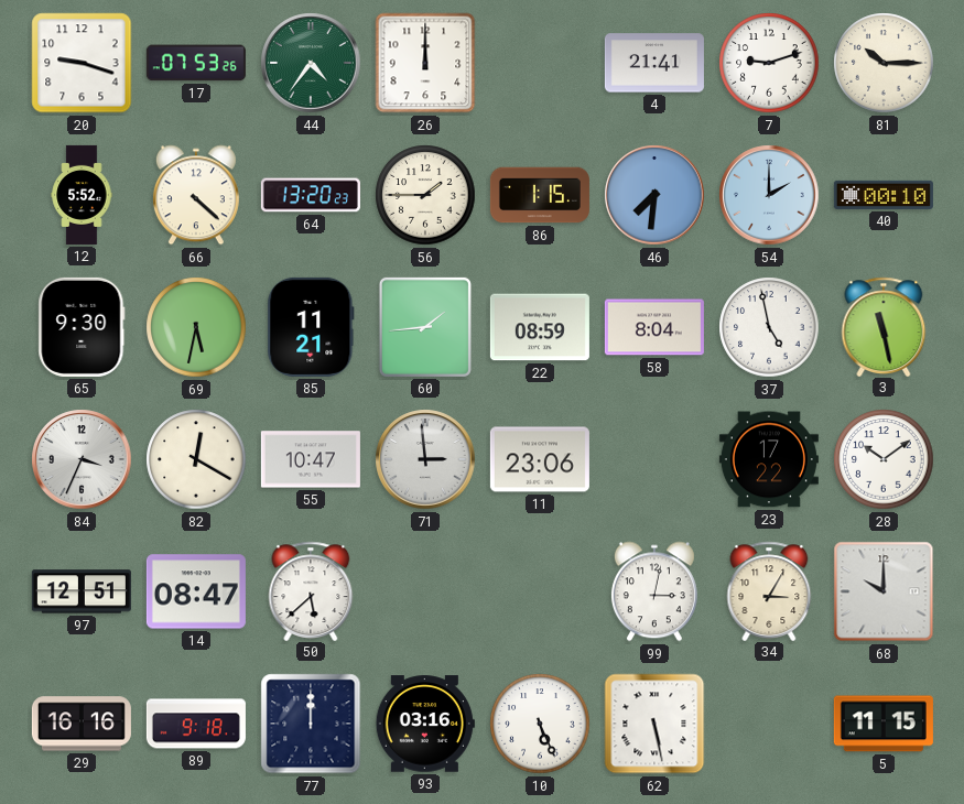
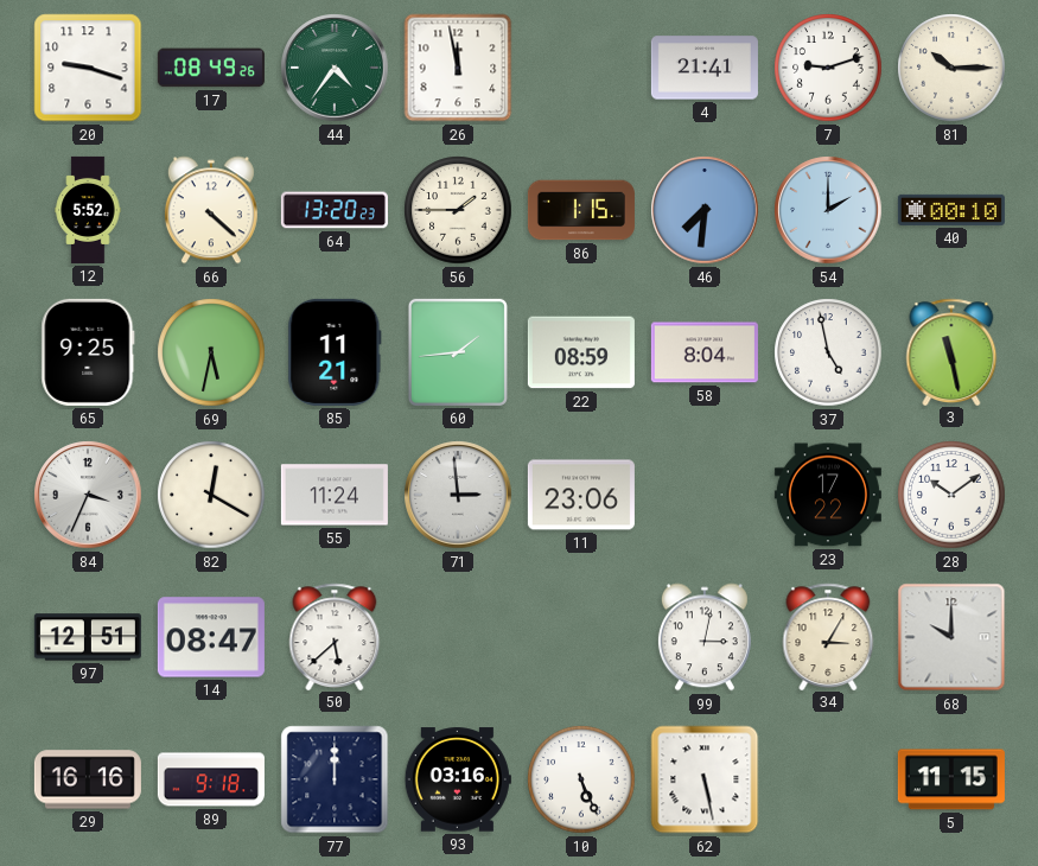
17: 07:53 -> 08:49 (211, 68)
26: 12:00 -> 11:58 (458, 68)
65: 9:30 -> 9:25 (88, 352)
55: 10:47 -> 11:24 (335, 495)
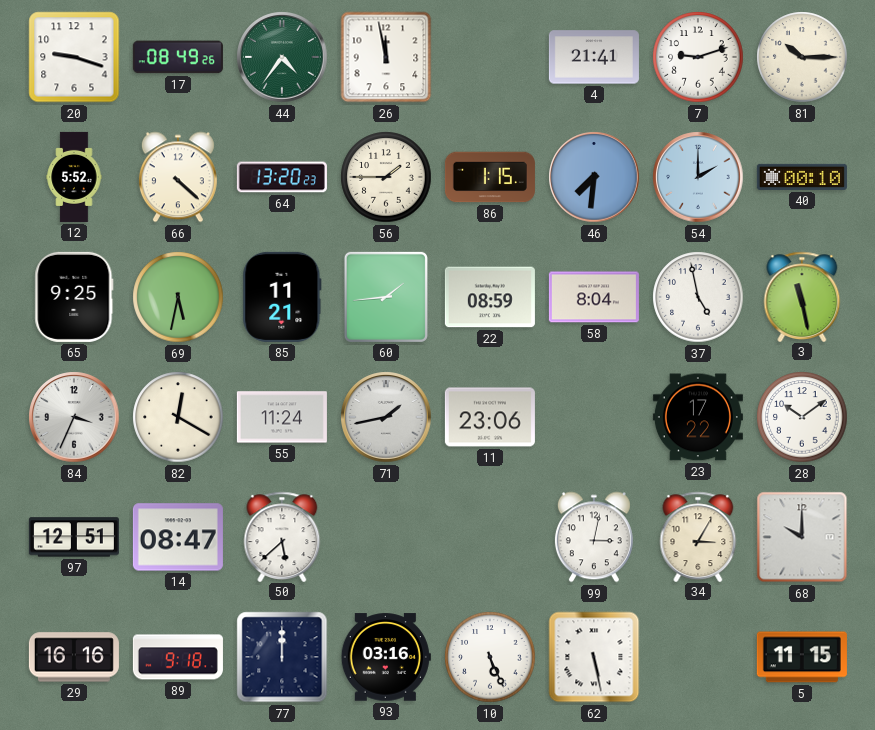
71: 2:59 -> 1:43 (386, 417)
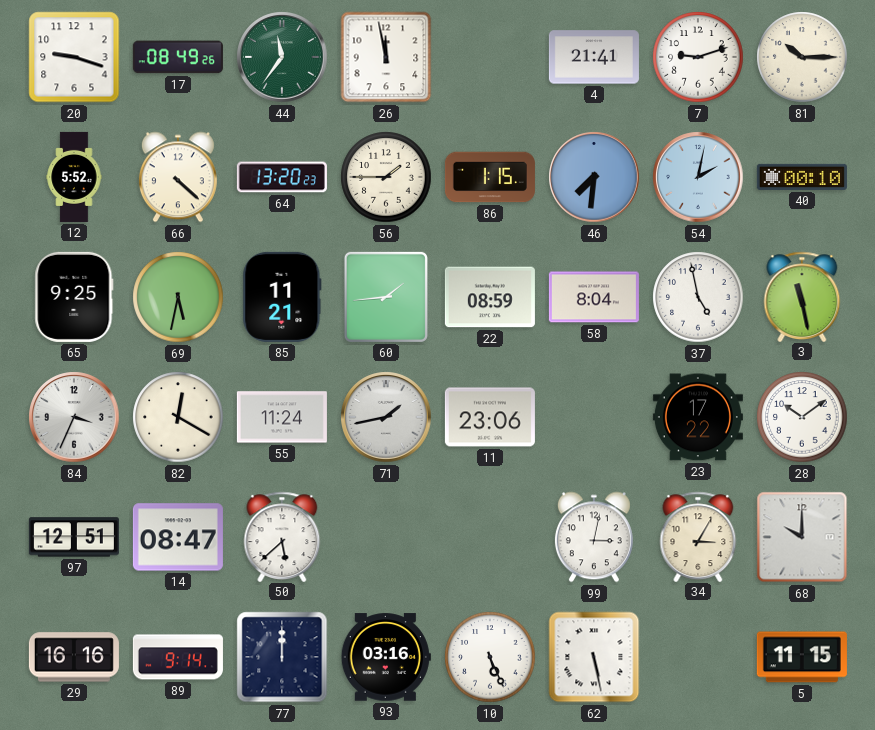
44: 4:36 -> 11:36 (282, 57)
54: 2:00 -> 2:02 (698, 177)
89: 9:18 -> 9:14 (178, 657)
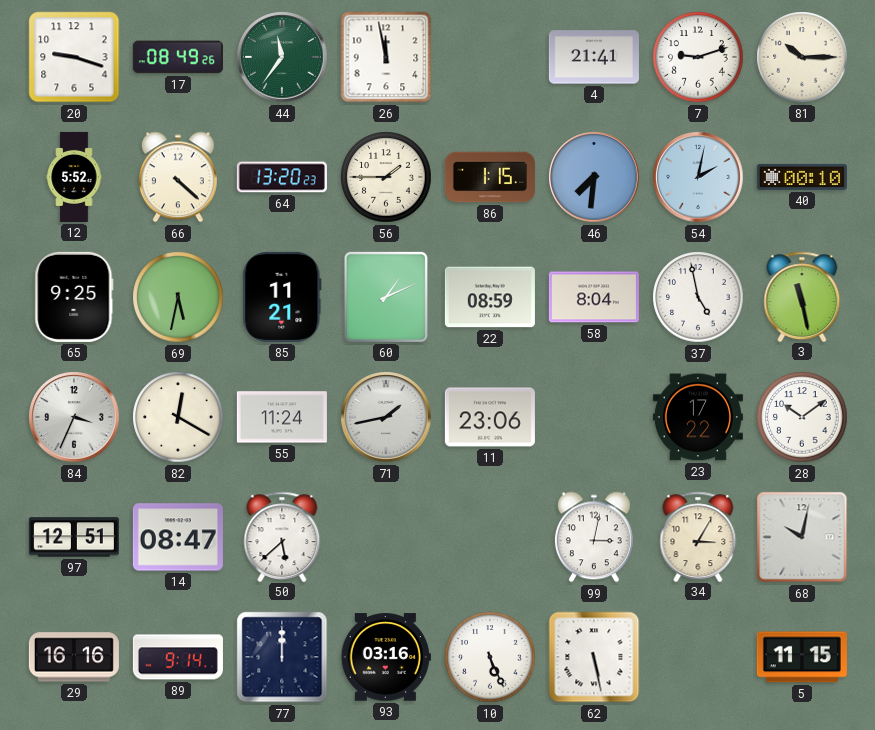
60: 1:44 -> 1:11 (386, 297)
68: 10:00 -> 10:02 (802, 537)
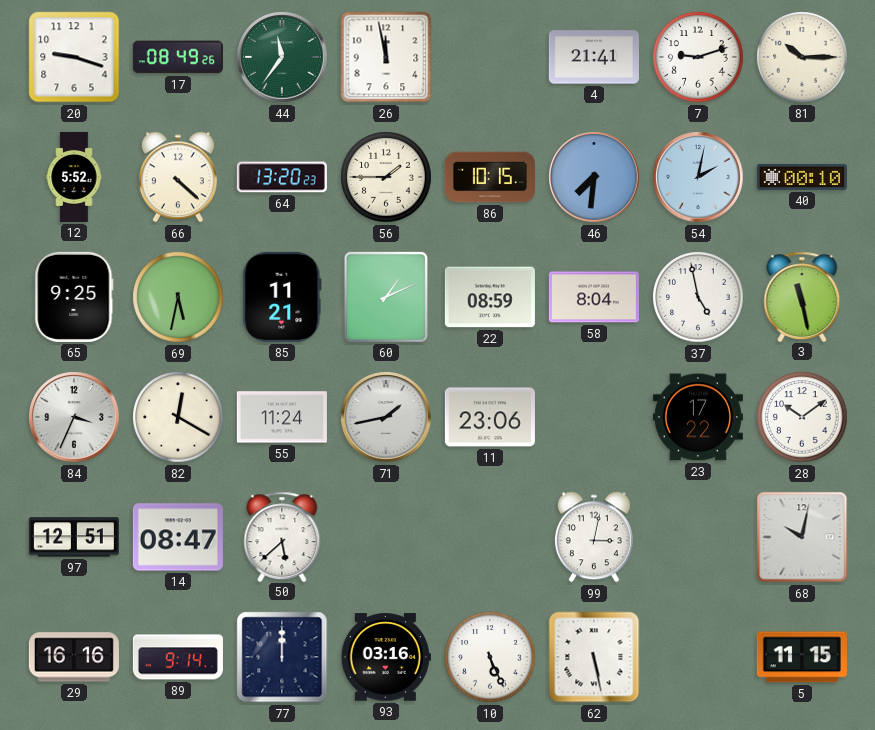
86: 1:15 -> 10:15 (490, 177)
34: 3:05 -> none (698, 536)
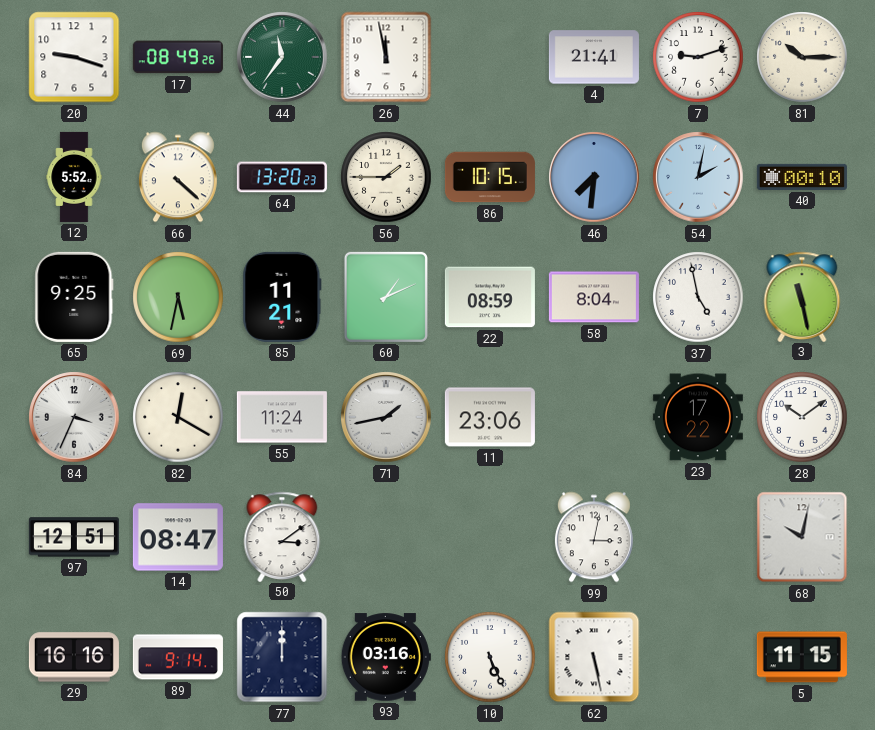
50: 5:38 -> 3:09 (282, 536)
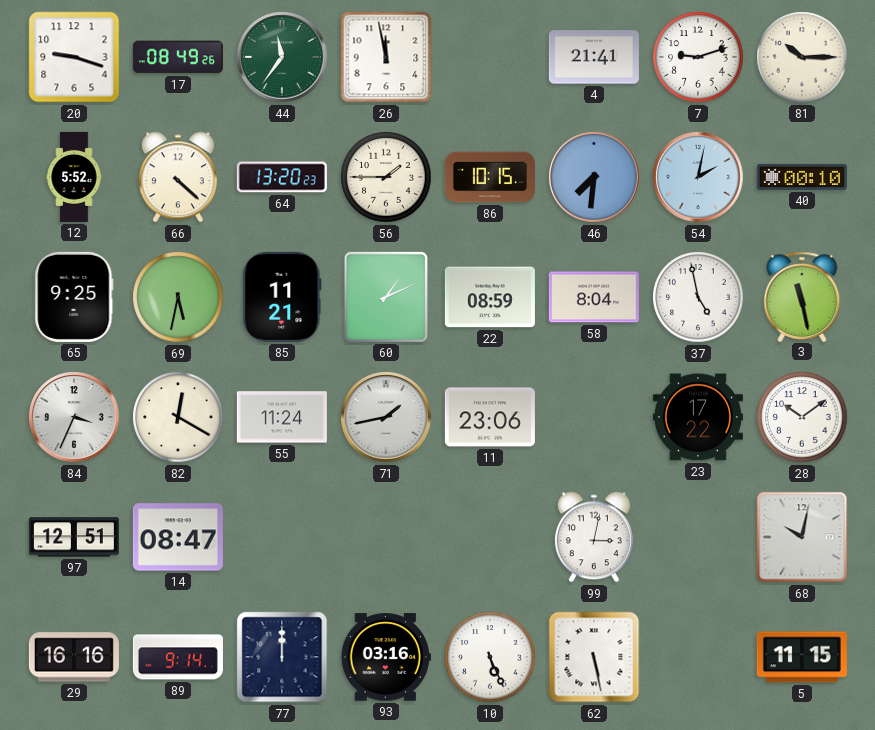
50: 3:09 -> none (282, 536)
